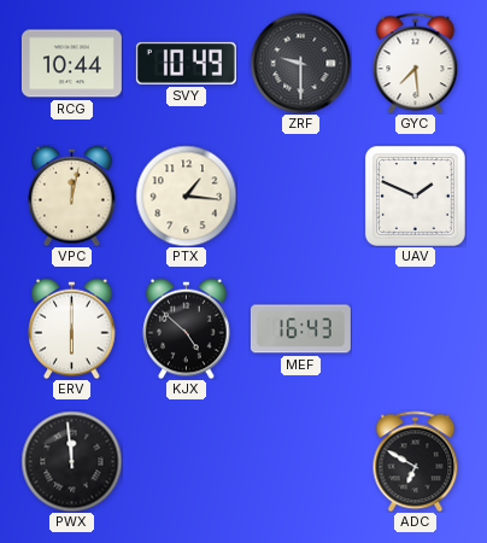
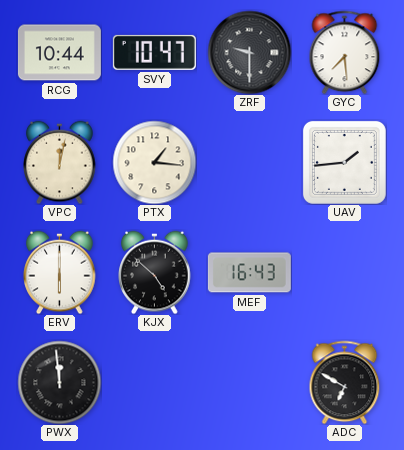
SVY: 10:49 -> 10:47 (154, 52)
UAV: 1:49 -> 1:44 (344, 162)
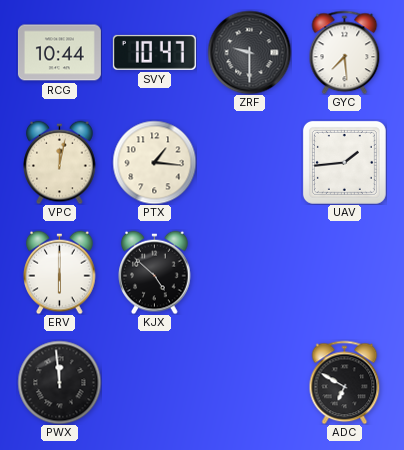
MEF: 16:43 -> none (249, 273)
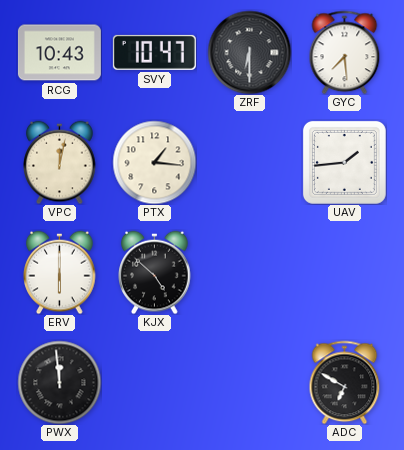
RCG: 10:44 -> 10:43 (59, 53)
ZRF: 9:30 -> 6:30 (249, 52)
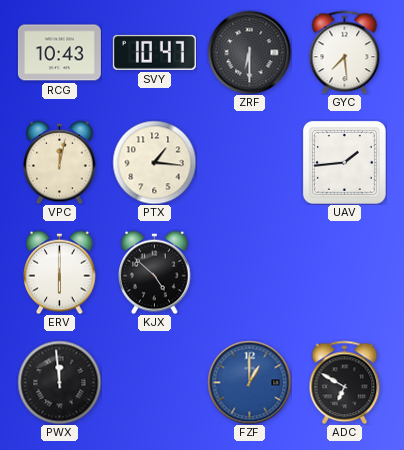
FZF: none -> 1:00 (249, 382)
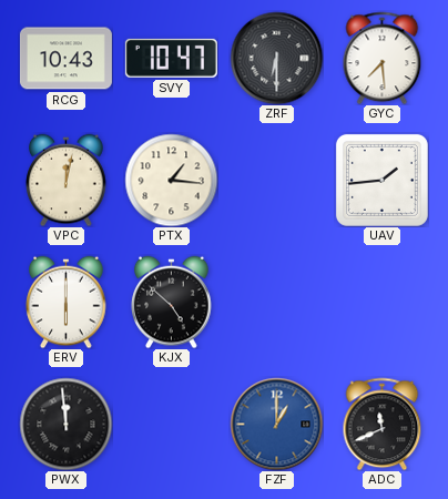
ADC: 6:50 -> 11:41 (383, 424)
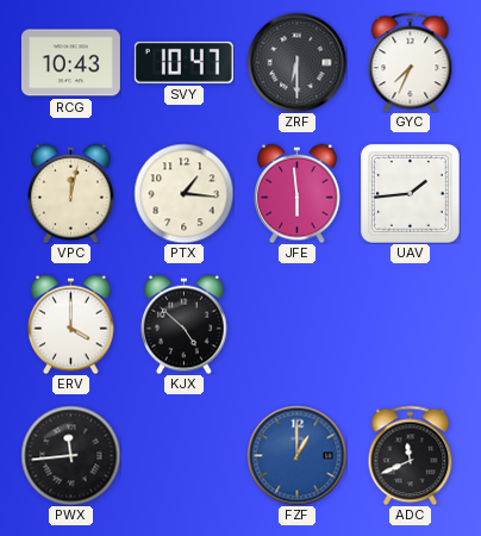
GYC: 7:29 -> 7:34 (411, 62)
JFE: none -> 5:59 (298, 193)
ERV: 6:00 -> 4:00 (71, 324)
PWX: 11:59 -> 11:44 (70, 455)
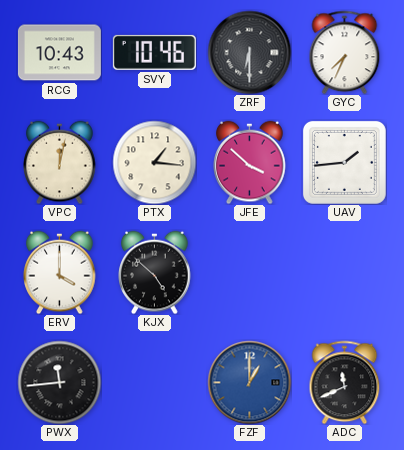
SVY: 10:47 -> 10:46 (154, 52)
JFE: 5:59 -> 3:52 (250, 162)
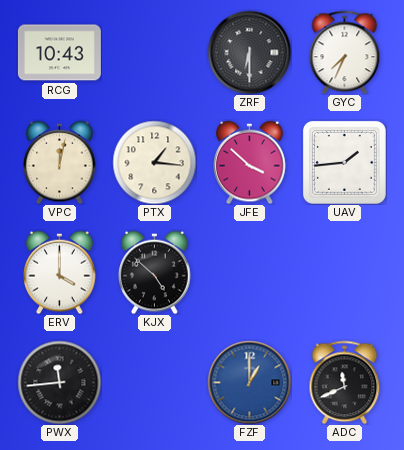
SVY: 10:46 -> none (154, 52)
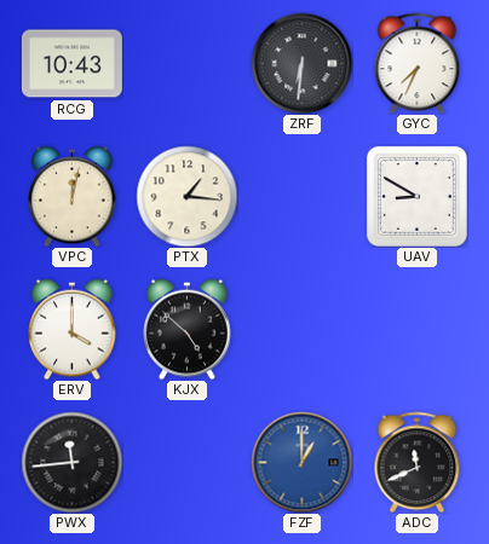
ZRF: 6:30 -> 6:31 (301, 63)
JFE: 3:52 -> none (250, 162)
UAV: 1:44 -> 8:50 (416, 196)
